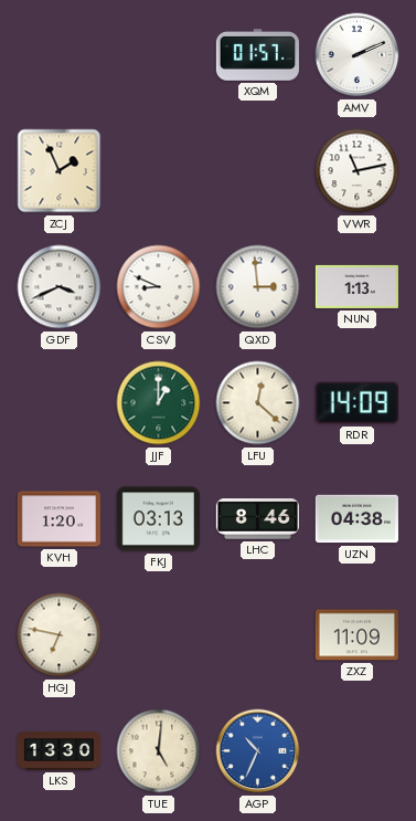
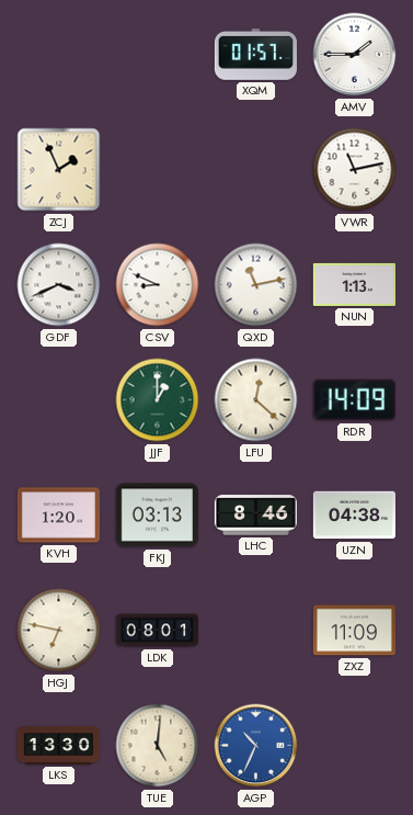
AMV: 2:11 -> 1:45 (355, 55)
QXD: 2:59 -> 11:13 (256, 285)
LDK: none -> 08:01 (157, 631)
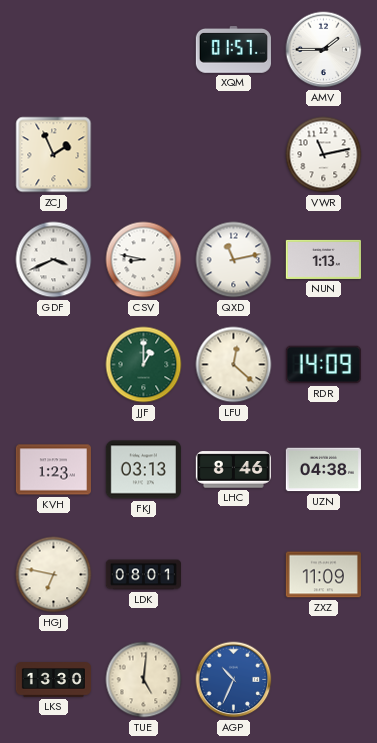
CSV: 8:49 -> 8:47 (144, 260)
KVH: 1:20 -> 1:23 (53, 470)
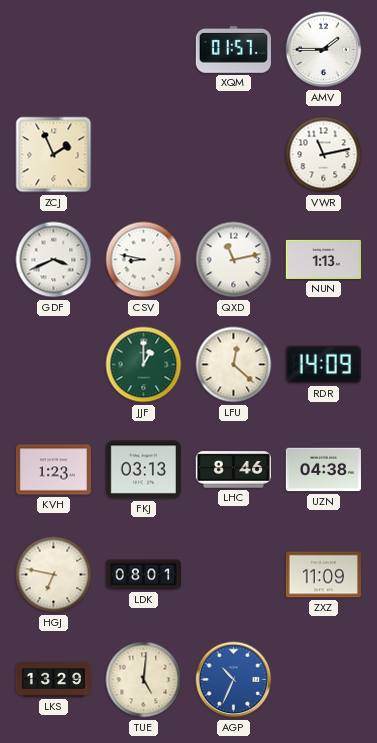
LKS: 13:30 -> 13:29 (53, 680)
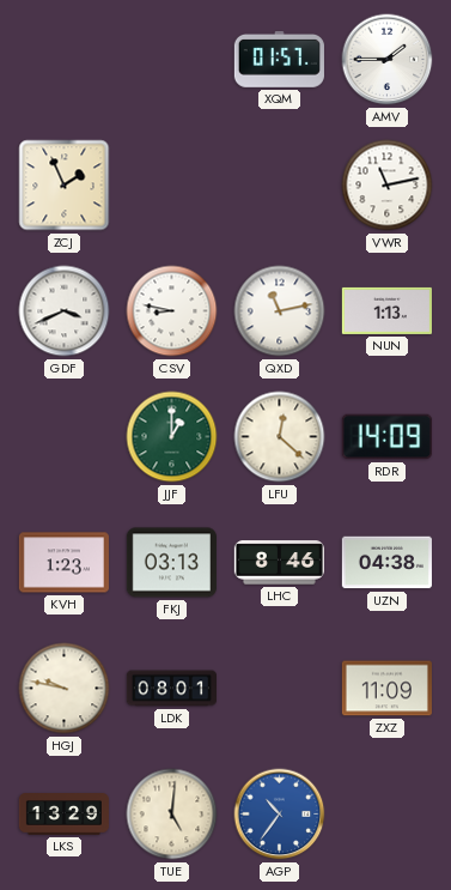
HGJ: 6:47 -> 9:47 (65, 689)
AGP: 10:34 -> 10:36 (280, 815)
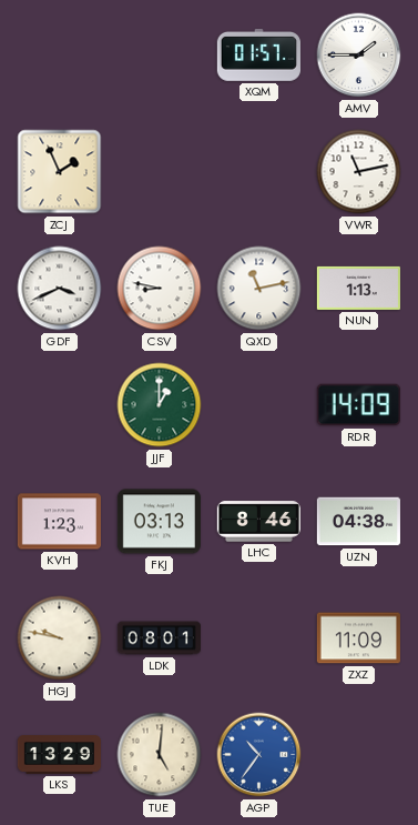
LFU: 12:22 -> none (280, 437)
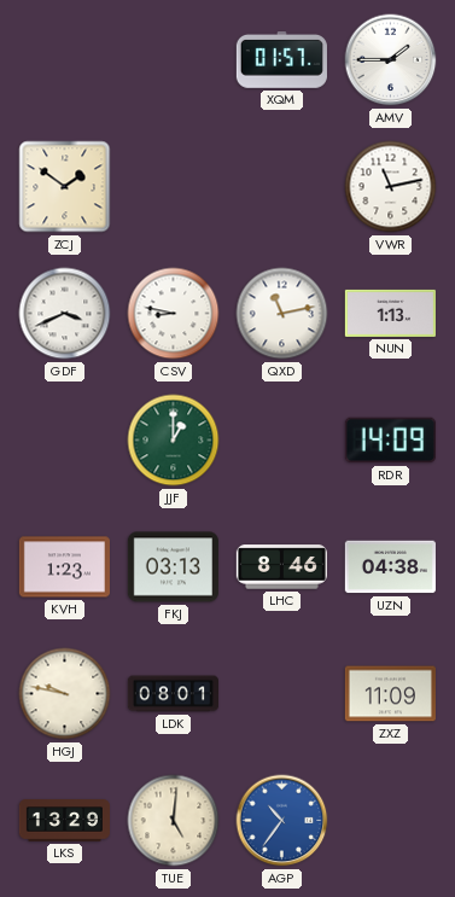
ZCJ: 1:56 -> 1:51 (65, 187)
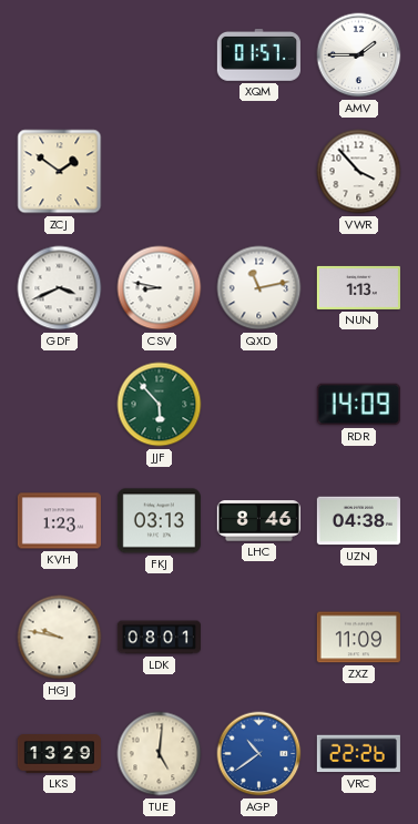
VWR: 11:13 -> 3:53 (359, 172)
JJF: 1:00 -> 5:53 (160, 405)
AGP: 10:36 -> 10:39 (259, 754)
VRC: none -> 22:26 (358, 754)
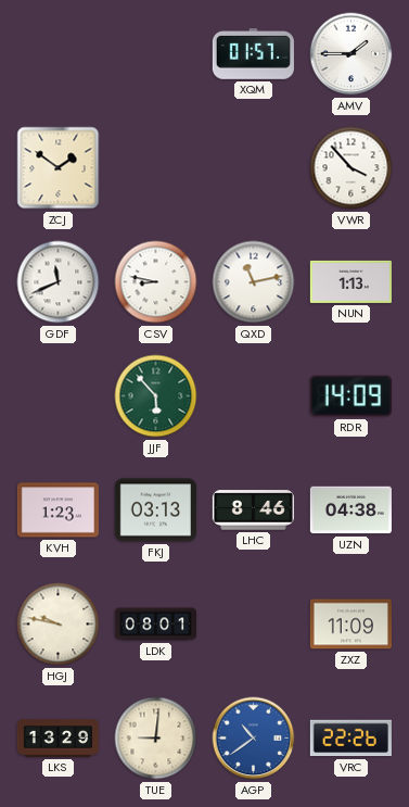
GDF: 3:41 -> 11:41 (59, 282)
TUE: 5:01 -> 9:01 (156, 739)
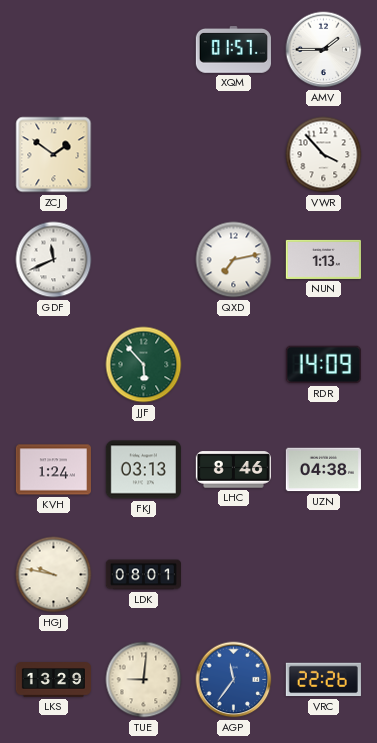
CSV: 8:47 -> none (156, 282)
QXD: 11:13 -> 7:13 (234, 260)
KVH: 1:23 -> 1:24 (53, 470)
ZXZ: 11:09 -> none (350, 625)
AGP: 10:39 -> 11:36 (234, 680)
